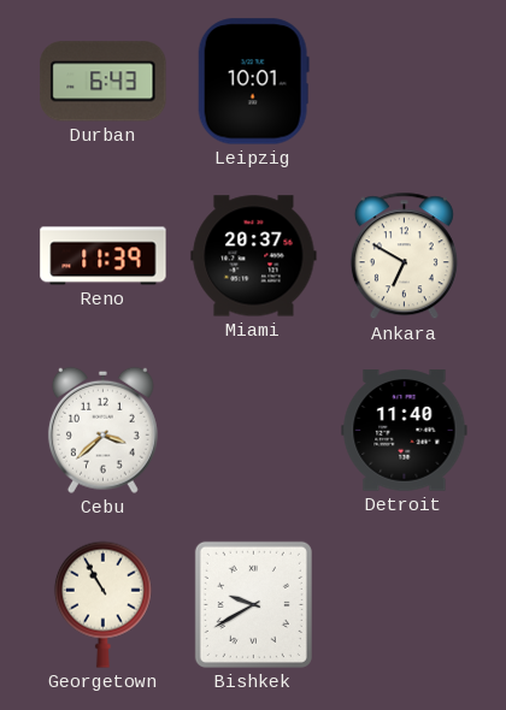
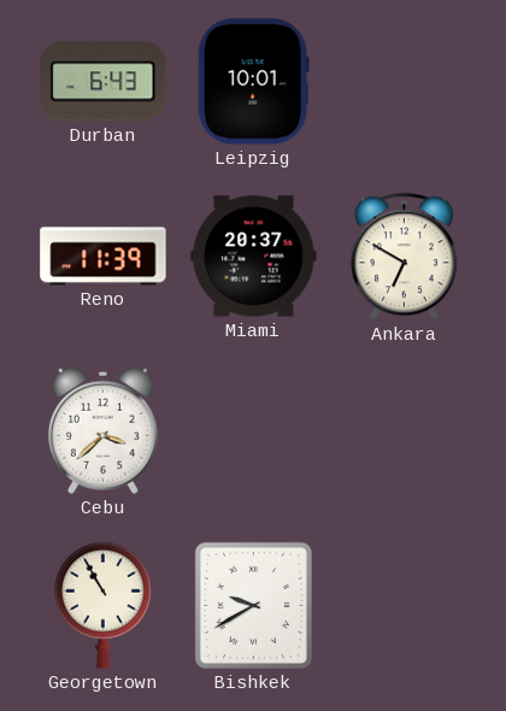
Detroit: 11:40 -> none (405, 431)
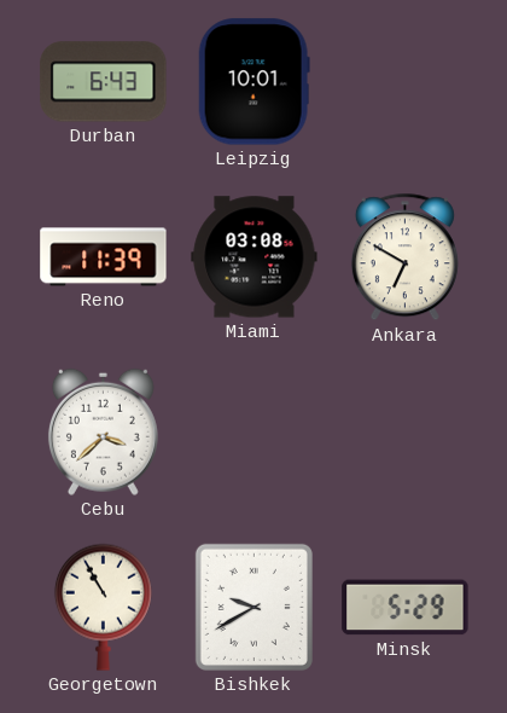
Miami: 20:37 -> 03:08 (255, 257)
Minsk: none -> 5:29 (406, 608)
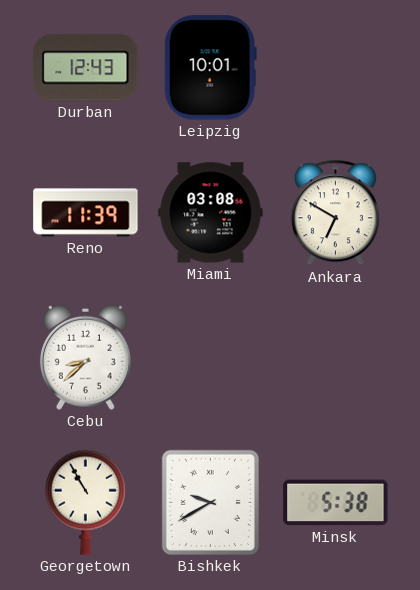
Durban: 6:43 -> 12:43 (86, 68)
Cebu: 3:38 -> 8:38 (85, 357)
Minsk: 5:29 -> 5:38 (336, 503)
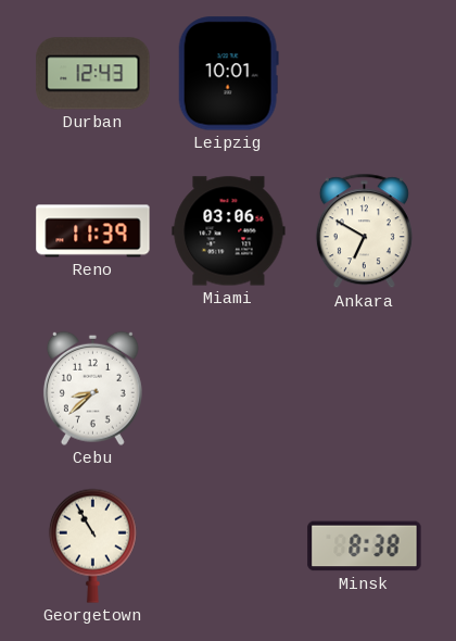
Miami: 03:08 -> 03:06 (229, 231)
Bishkek: 9:40 -> none (210, 502)
Minsk: 5:38 -> 8:38 (365, 546)
